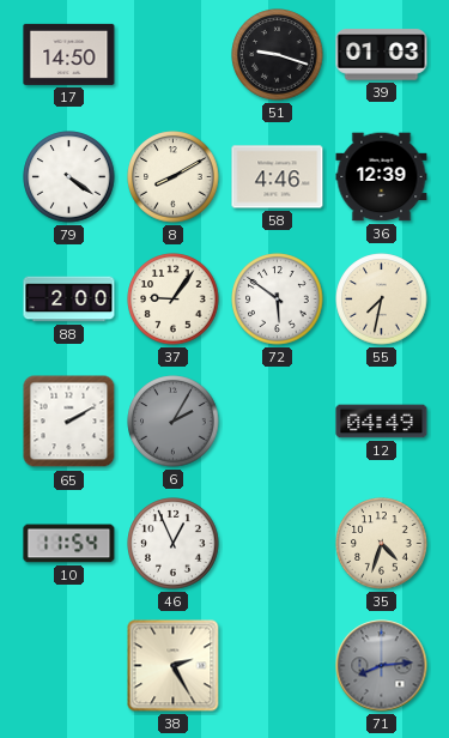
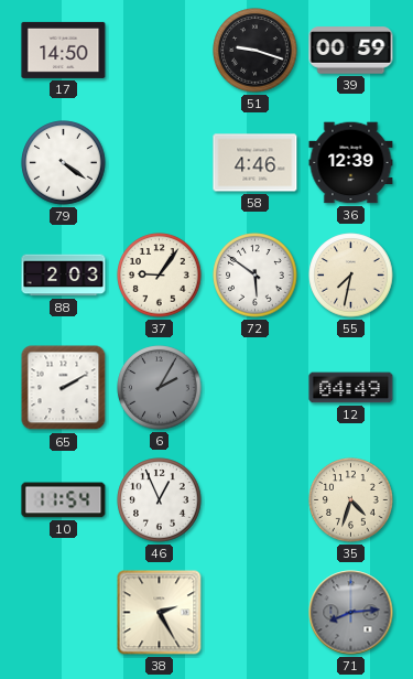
39: 01:03 -> 00:59 (351, 51)
8: 8:10 -> none (174, 177)
88: 2:00 -> 2:03 (64, 276)
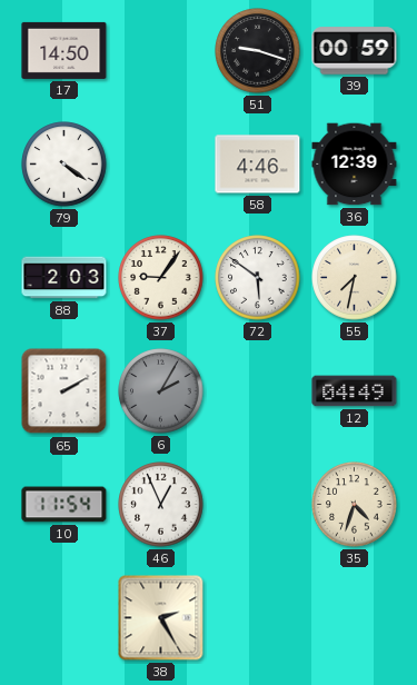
71: 8:14 -> none (351, 613)
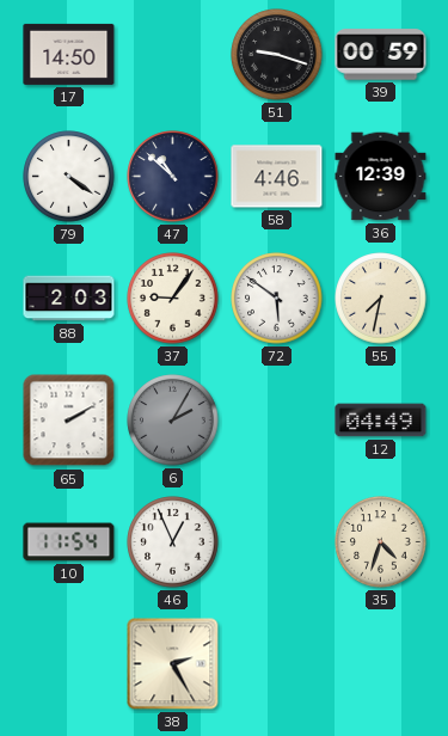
47: none -> 10:52 (173, 177)
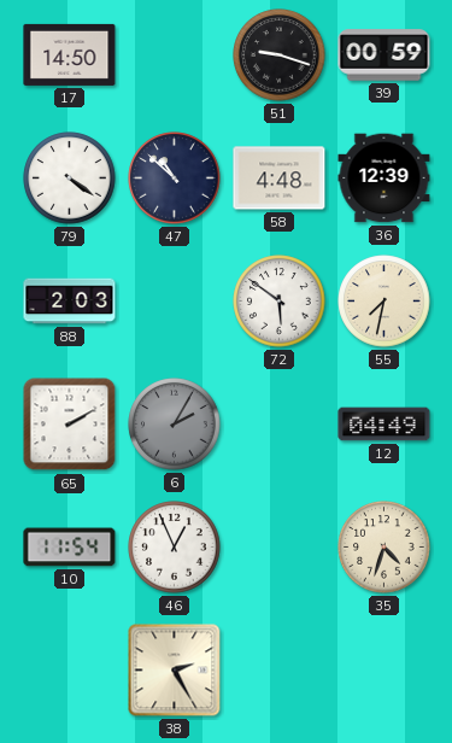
58: 4:46 -> 4:48 (280, 179)
37: 9:06 -> none (173, 299)
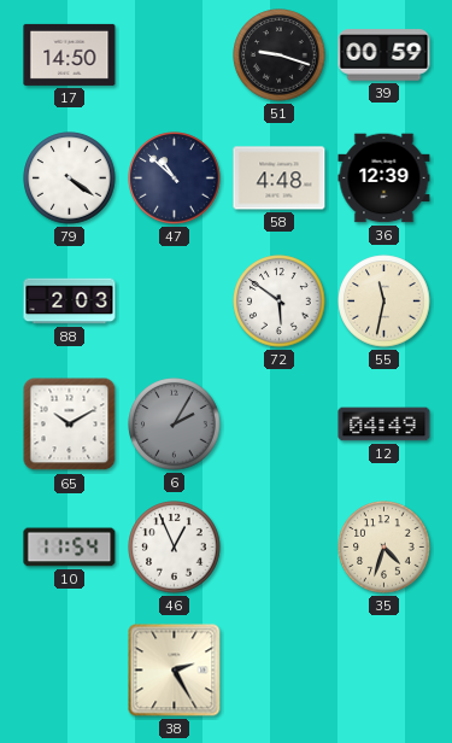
55: 7:32 -> 11:32 (385, 302)
65: 2:10 -> 10:10 (70, 425)
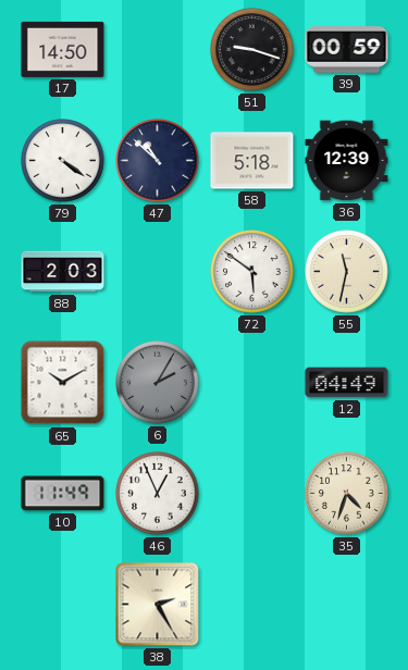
58: 4:48 -> 5:18 (252, 161)
10: 11:54 -> 11:49 (63, 494)
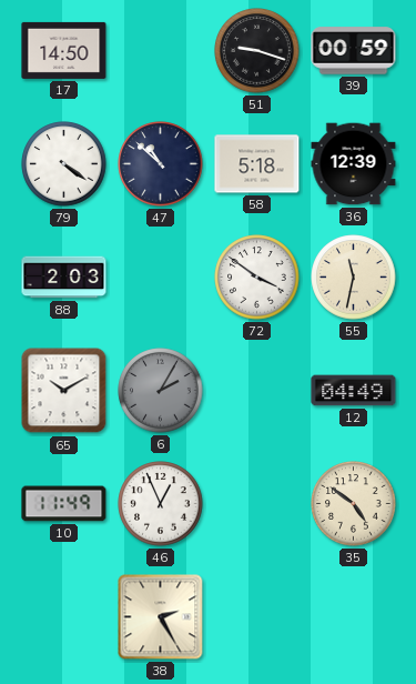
72: 5:51 -> 3:51 (257, 278)
35: 4:33 -> 4:51 (354, 504)
